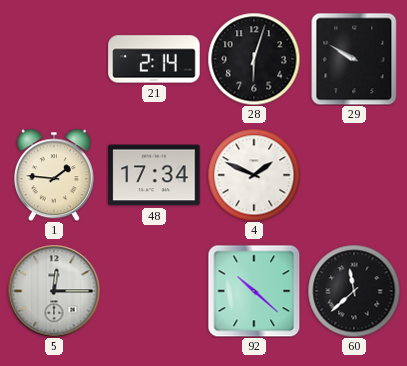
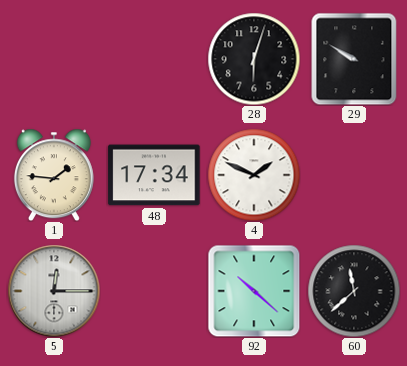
21: 2:14 -> none (154, 59)
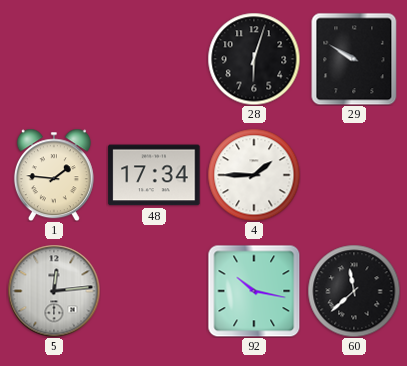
4: 1:49 -> 1:45 (254, 175)
5: 12:15 -> 12:14 (54, 291)
92: 10:22 -> 10:17 (254, 291)
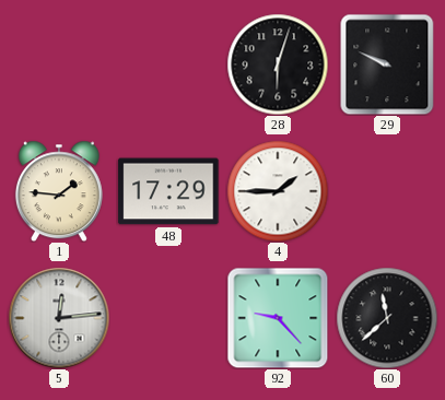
29: 9:50 -> 9:49 (387, 64)
48: 17:34 -> 17:29 (168, 191)
92: 10:17 -> 9:23 (278, 318)
